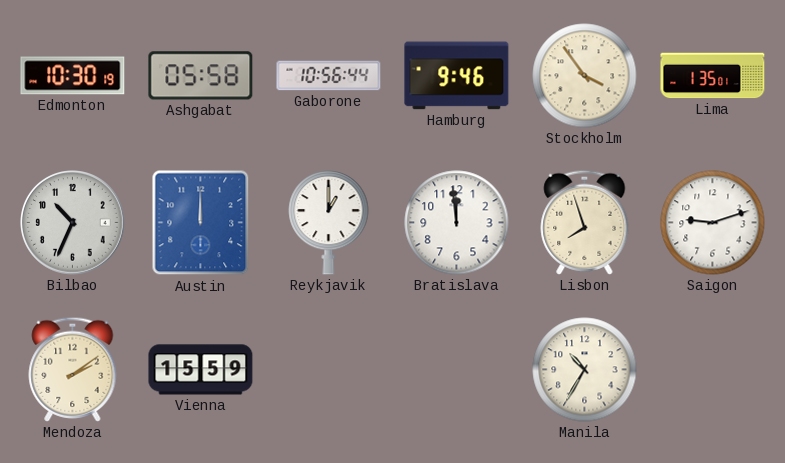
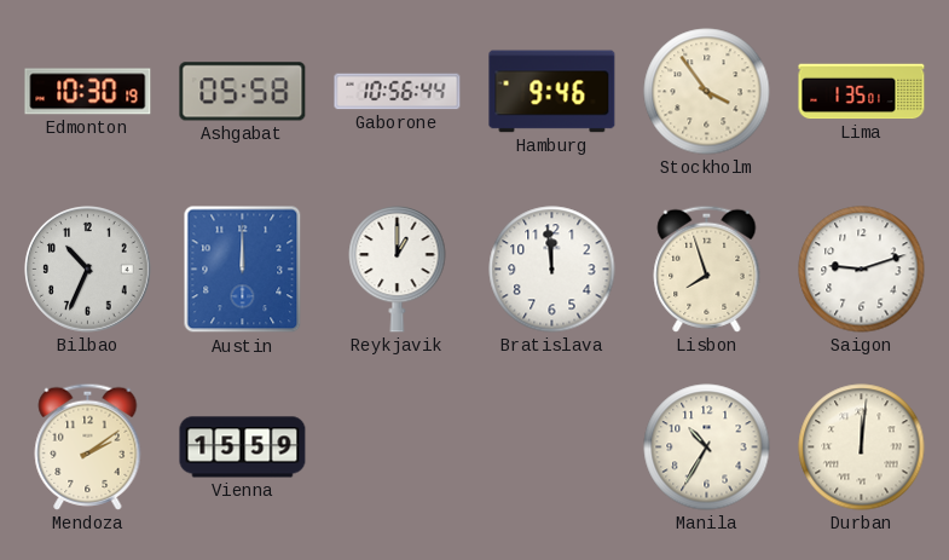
Durban: none -> 12:01 (862, 448)
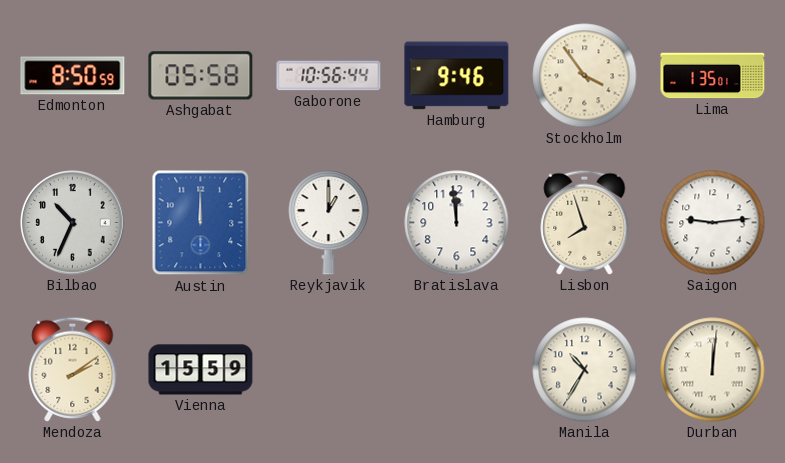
Edmonton: 10:30 -> 8:50 (73, 76)
Saigon: 9:12 -> 9:14 (713, 223)
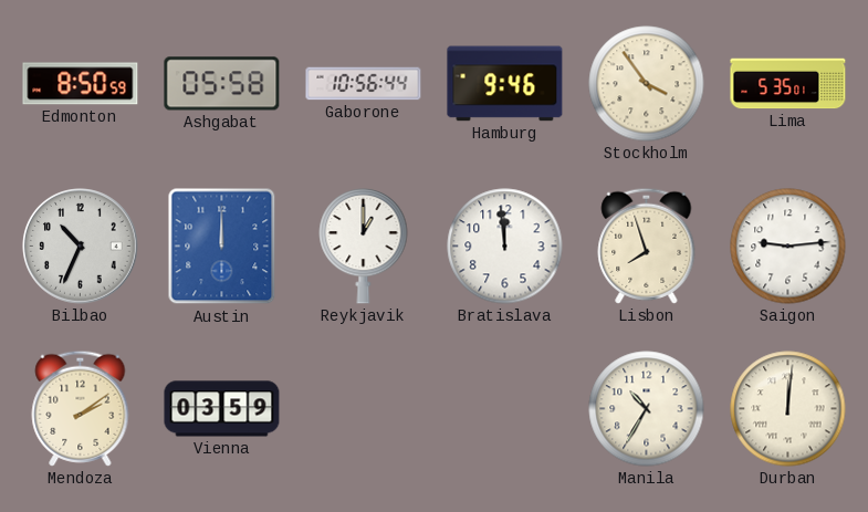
Lima: 1:35 -> 5:35 (788, 84)
Vienna: 15:59 -> 03:59 (222, 409)
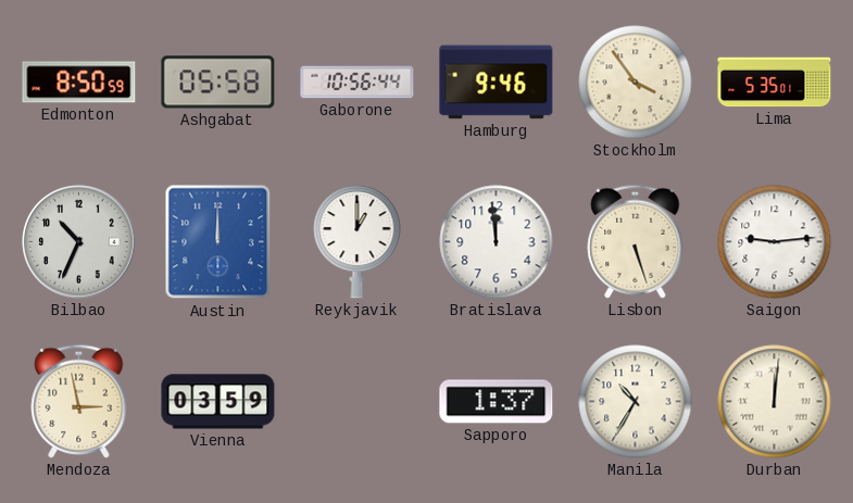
Lisbon: 7:57 -> 5:27 (636, 241)
Mendoza: 2:09 -> 2:58 (79, 401)
Sapporo: none -> 1:37 (497, 402)
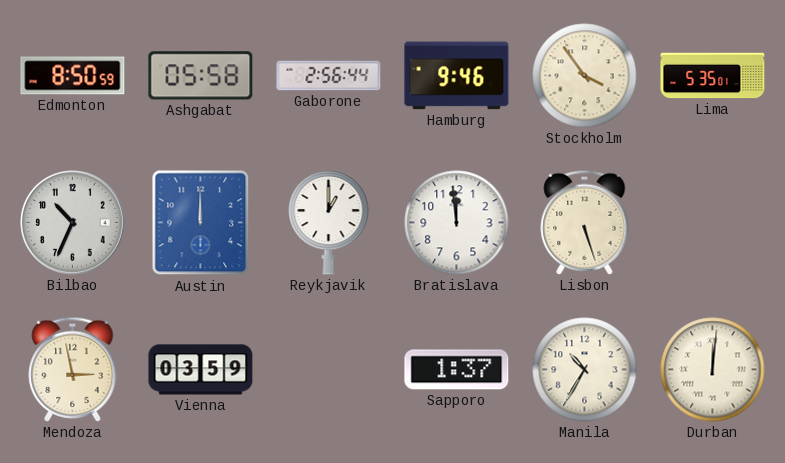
Gaborone: 10:56 -> 2:56 (329, 76)
Saigon: 9:14 -> none (775, 242)
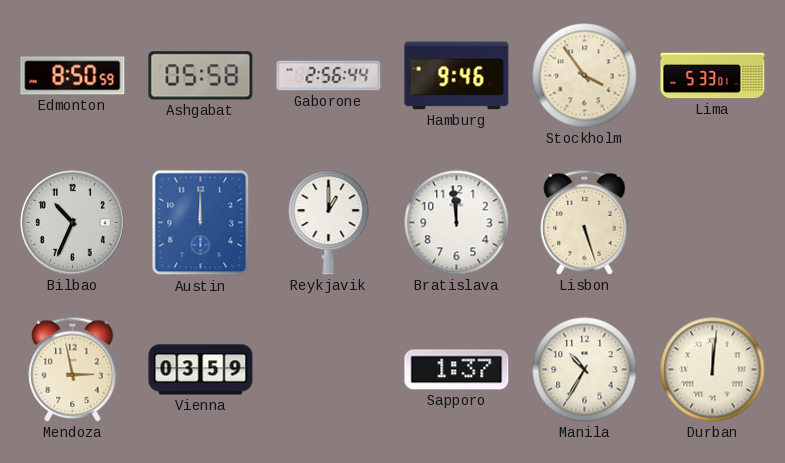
Lima: 5:35 -> 5:33 (713, 76)
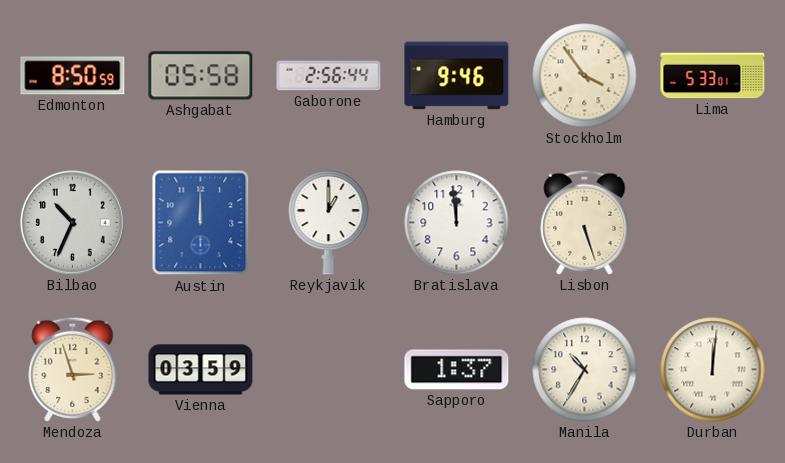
Mendoza: 2:58 -> 2:57 (73, 369)
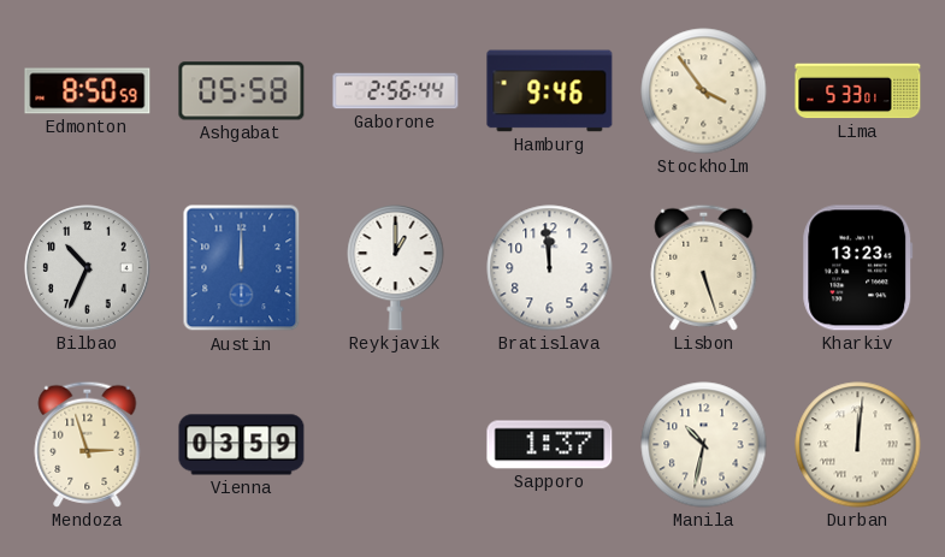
Kharkiv: none -> 13:23 (858, 268)
Manila: 10:35 -> 10:32 (704, 445)
